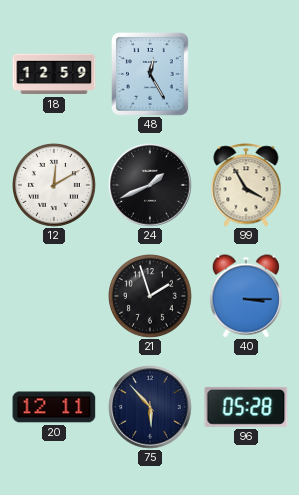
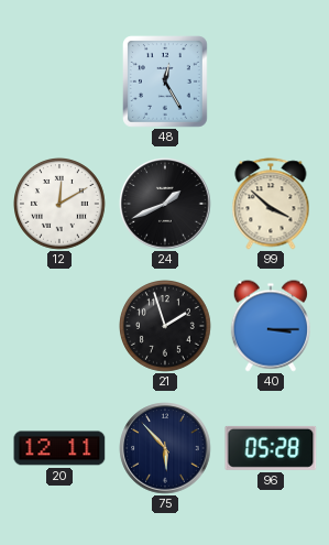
18: 12:59 -> none (54, 74)
99: 3:55 -> 3:52 (271, 204)
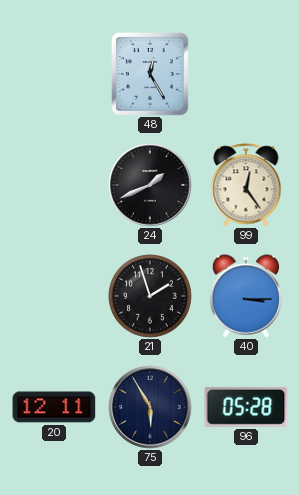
12: 12:10 -> none (61, 205)
99: 3:52 -> 12:24 (246, 185)
75: 5:53 -> 5:55 (150, 407)
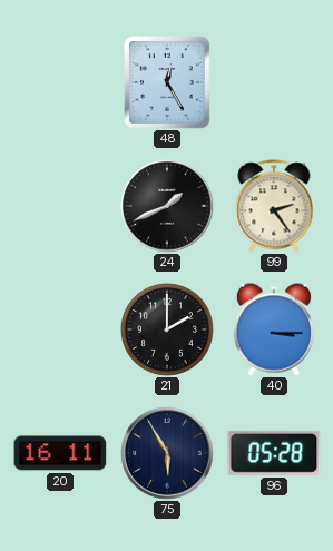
99: 12:24 -> 2:24 (274, 206)
21: 1:57 -> 2:00 (168, 331)
20: 12:11 -> 16:11 (60, 453)
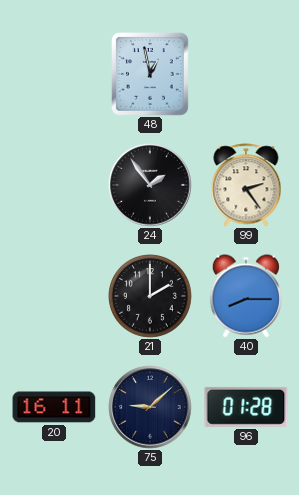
48: 12:25 -> 12:58 (151, 75)
24: 1:41 -> 1:54 (150, 185)
40: 3:15 -> 8:15 (246, 296)
75: 5:55 -> 9:08 (150, 407)
96: 05:28 -> 01:28 (246, 407)
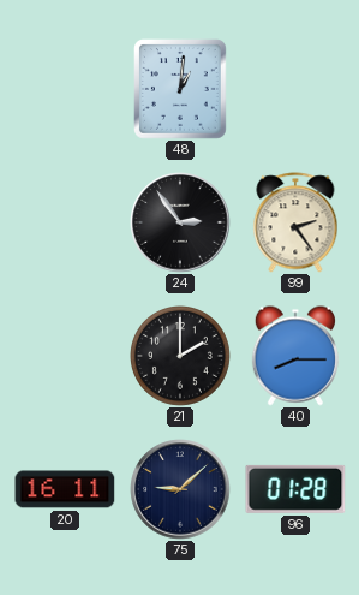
48: 12:58 -> 1:01 (181, 90)
24: 1:54 -> 2:54 (180, 222)
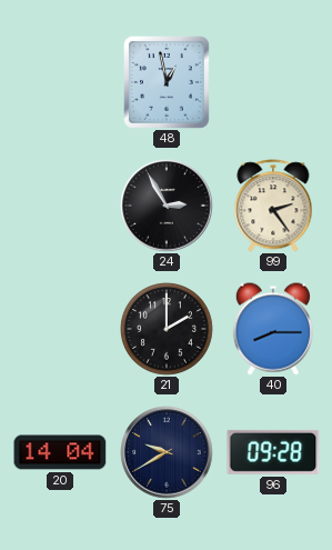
48: 1:01 -> 12:58 (168, 83)
24: 2:54 -> 2:55 (167, 206)
20: 16:11 -> 14:04 (60, 452)
75: 9:08 -> 9:40 (167, 452)
96: 01:28 -> 09:28 (273, 452)
